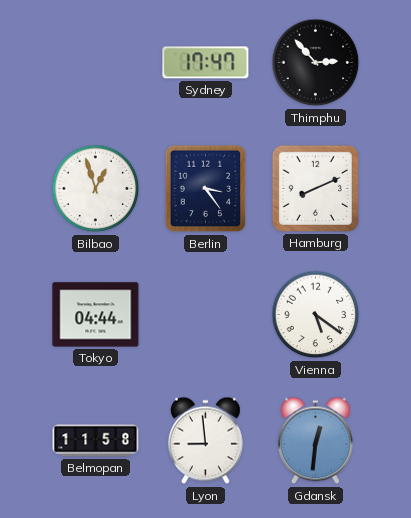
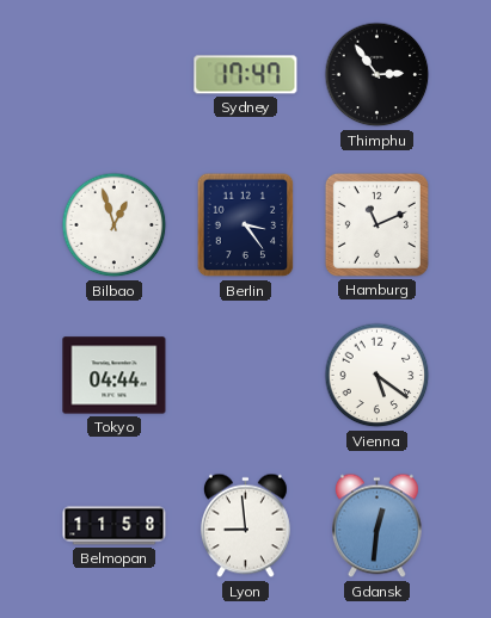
Thimphu: 2:53 -> 2:54 (378, 75)
Hamburg: 8:11 -> 11:11 (376, 224)
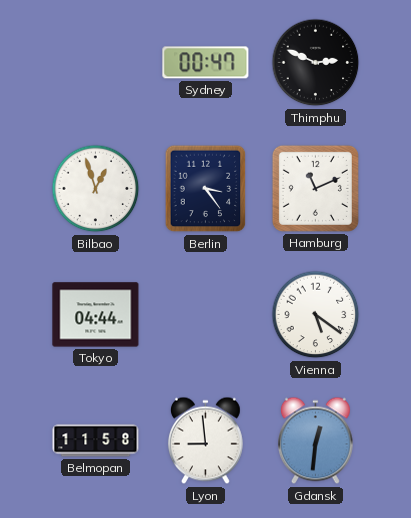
Sydney: 17:47 -> 00:47 (206, 63)
Thimphu: 2:54 -> 2:49 (316, 63)
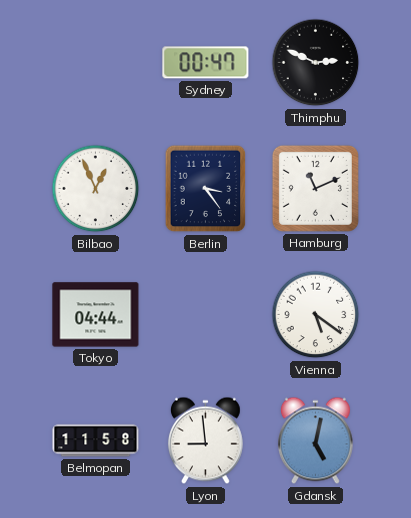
Bilbao: 12:57 -> 12:56 (96, 189)
Gdansk: 12:31 -> 5:02 (315, 441)
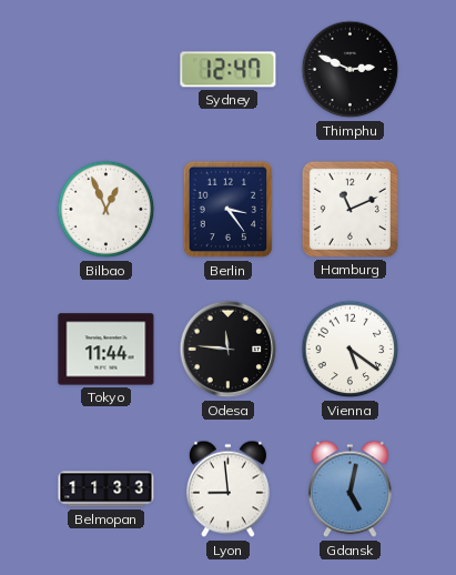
Sydney: 00:47 -> 12:47 (229, 70)
Tokyo: 04:44 -> 11:44 (107, 350)
Odesa: none -> 11:46 (229, 350)
Belmopan: 11:58 -> 11:33 (107, 490)
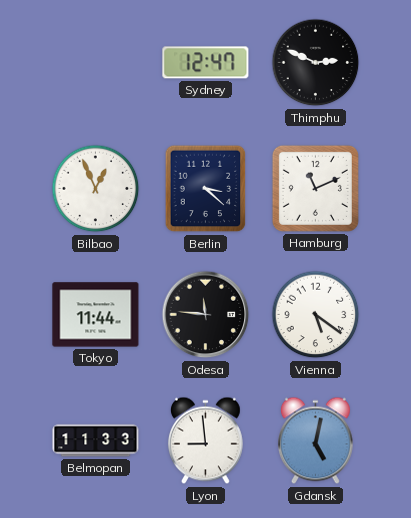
Berlin: 3:24 -> 3:22 (206, 189)
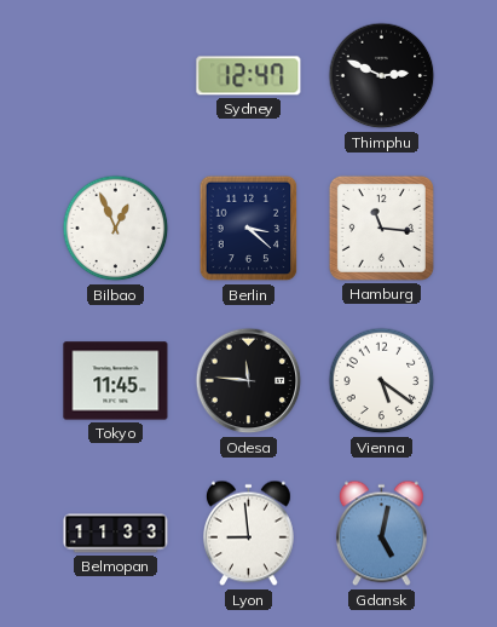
Hamburg: 11:11 -> 11:16 (381, 228)
Tokyo: 11:44 -> 11:45 (116, 381)
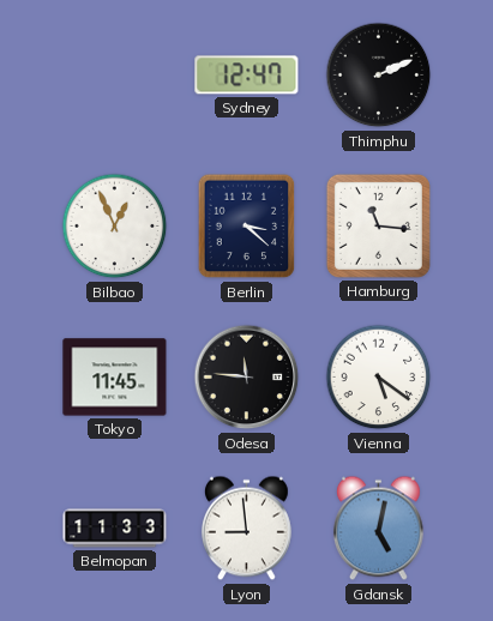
Thimphu: 2:49 -> 2:11 (379, 76)
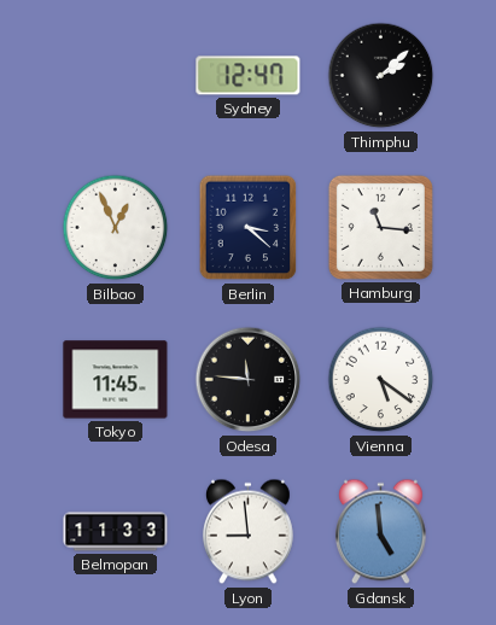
Thimphu: 2:11 -> 2:08 (381, 76)
Gdansk: 5:02 -> 4:59 (380, 532)
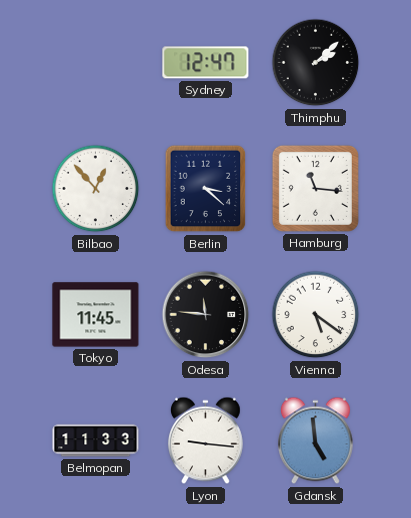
Bilbao: 12:56 -> 12:53 (96, 189)
Lyon: 8:59 -> 9:16 (205, 441)
